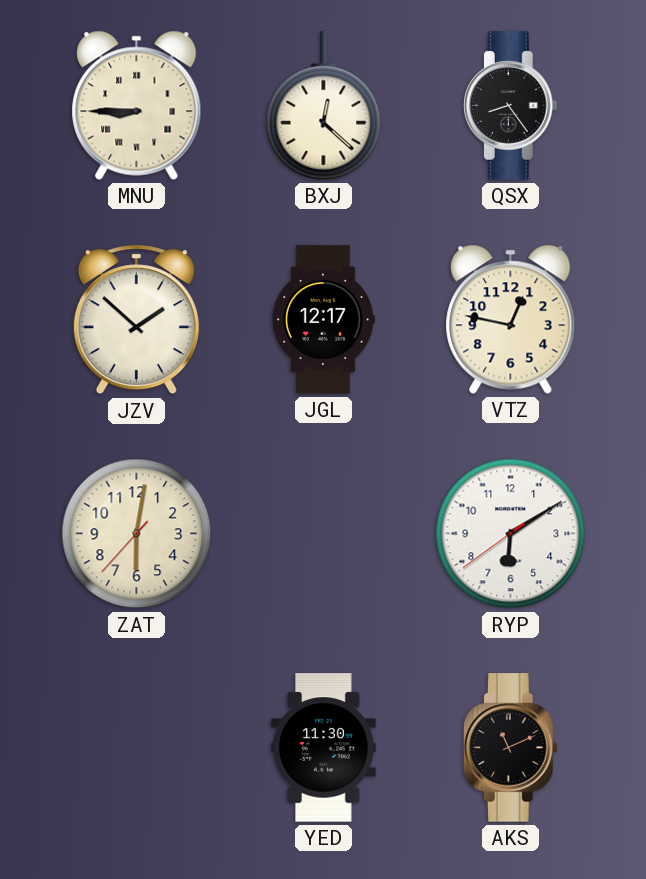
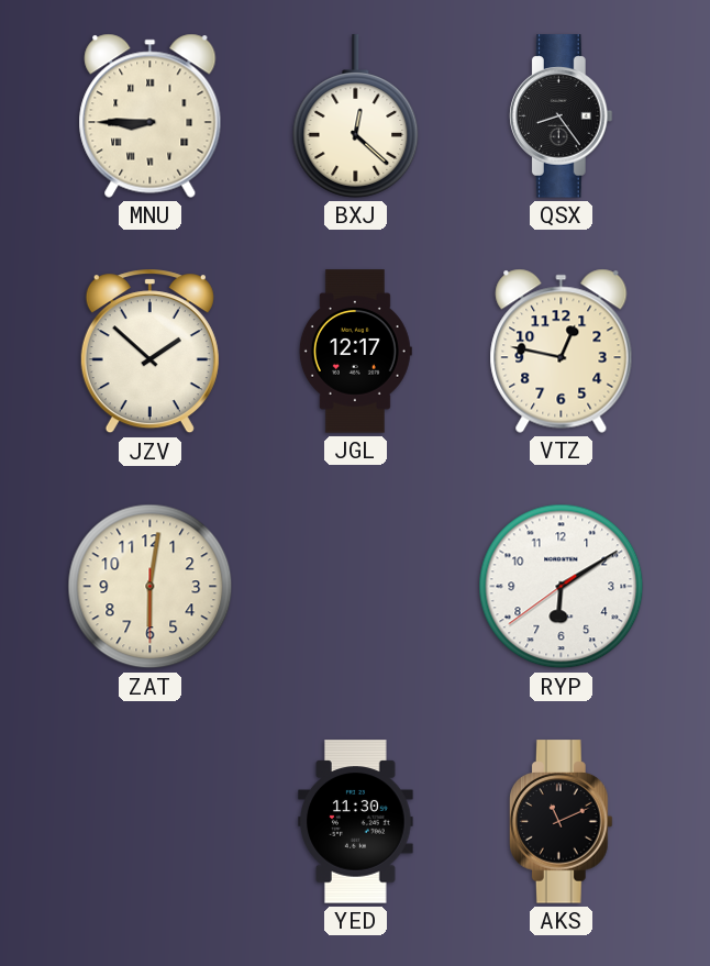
ZAT: 6:01:37 -> 6:01:30 (151, 587)
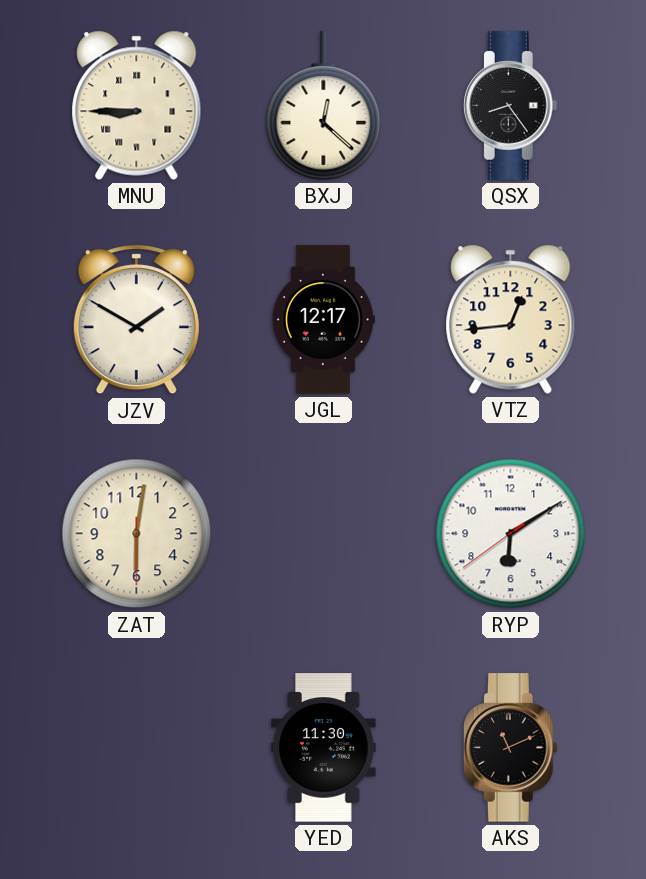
JZV: 1:52 -> 1:50 (136, 320)
VTZ: 12:47 -> 12:44 (511, 319)
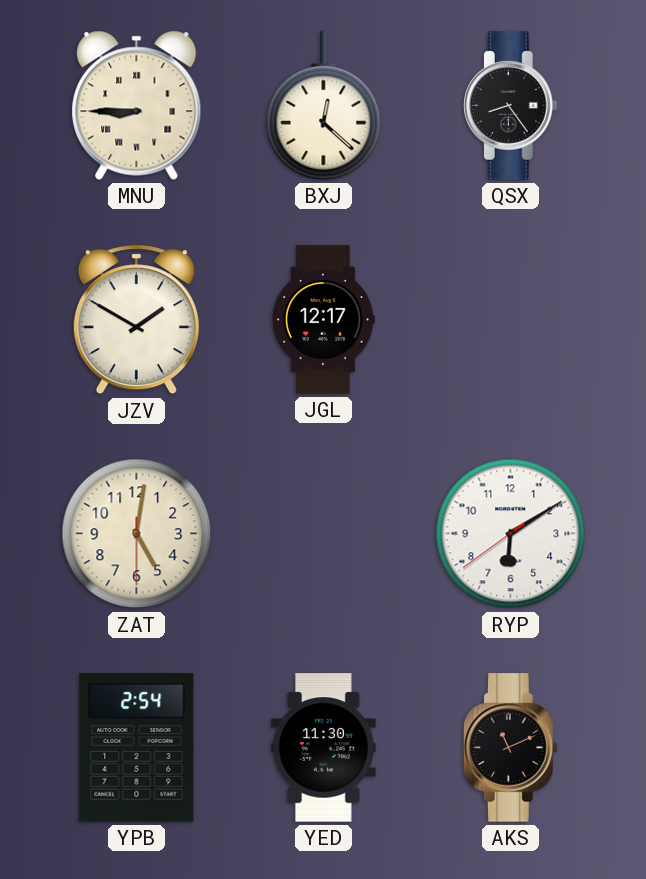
VTZ: 12:44 -> none (511, 319)
ZAT: 6:01 -> 5:01 (137, 534)
YPB: none -> 2:54 (137, 748)
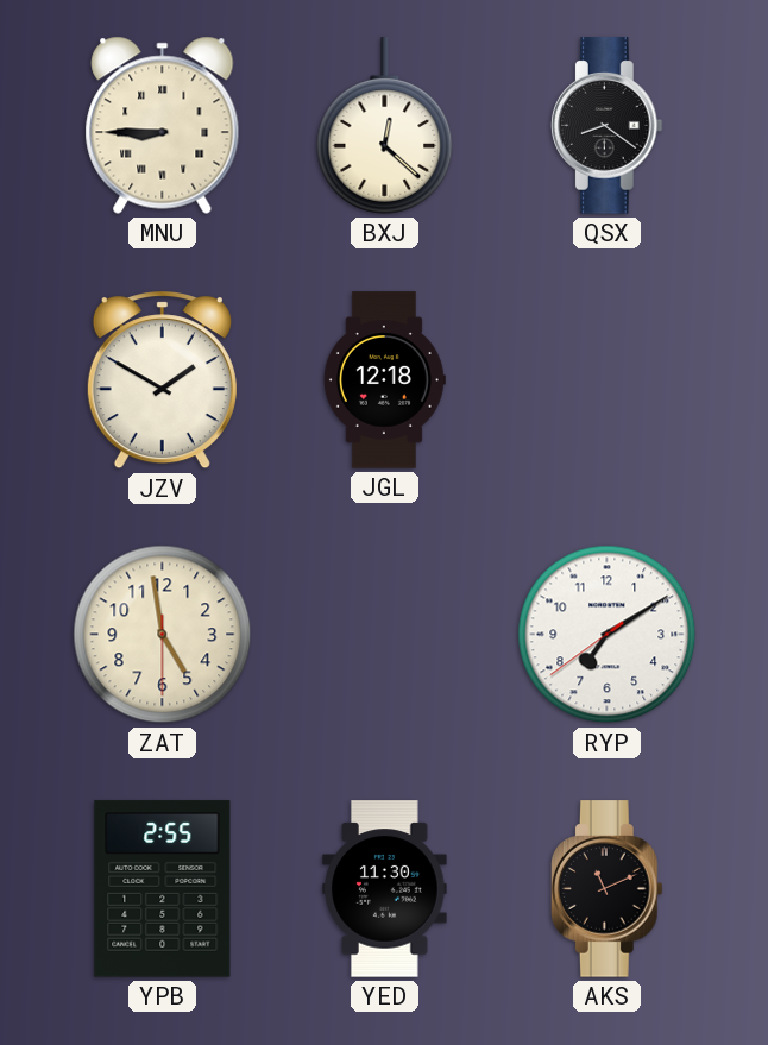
QSX: 8:24 -> 8:21 (606, 126)
JGL: 12:17 -> 12:18 (384, 380)
ZAT: 5:01 -> 4:58 (163, 635)
RYP: 6:09 -> 7:09 (608, 635)
YPB: 2:54 -> 2:55 (163, 889)
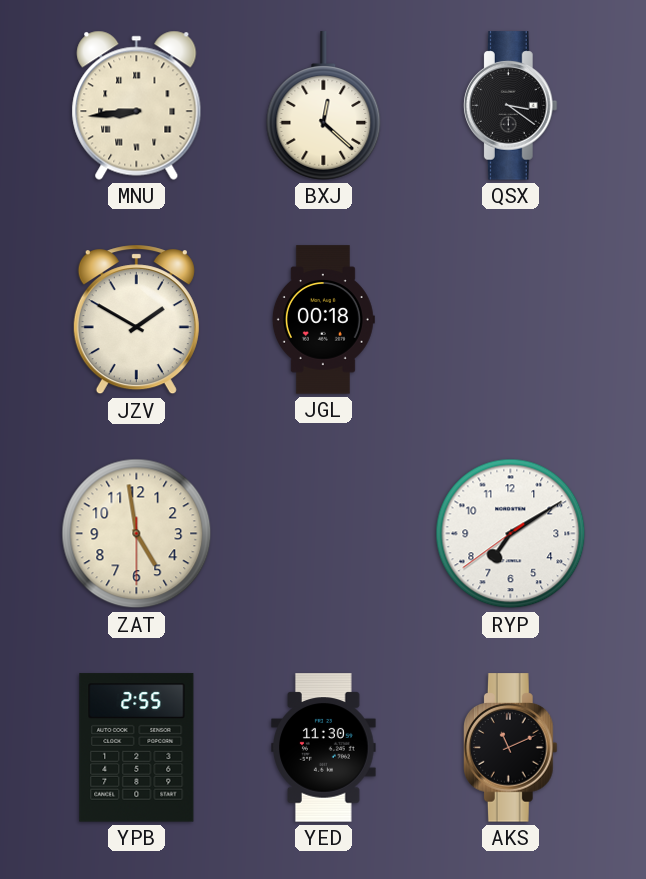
MNU: 8:45 -> 8:44 (137, 105)
QSX: 8:21 -> 3:21 (510, 106)
JGL: 12:18 -> 00:18 (323, 320)
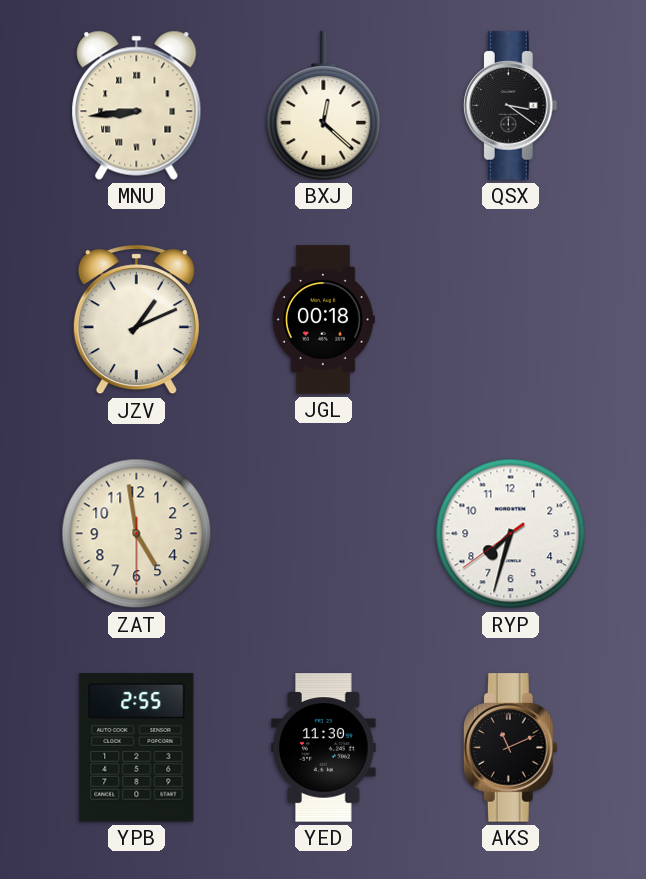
JZV: 1:50 -> 1:11 (136, 320)
RYP: 7:09 -> 7:32 (511, 534)
